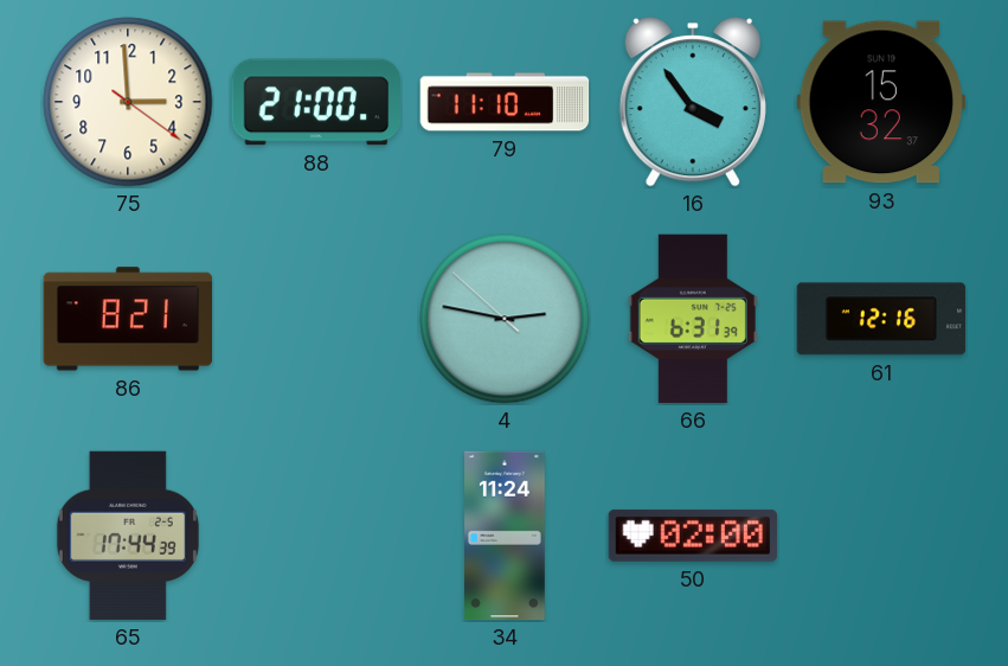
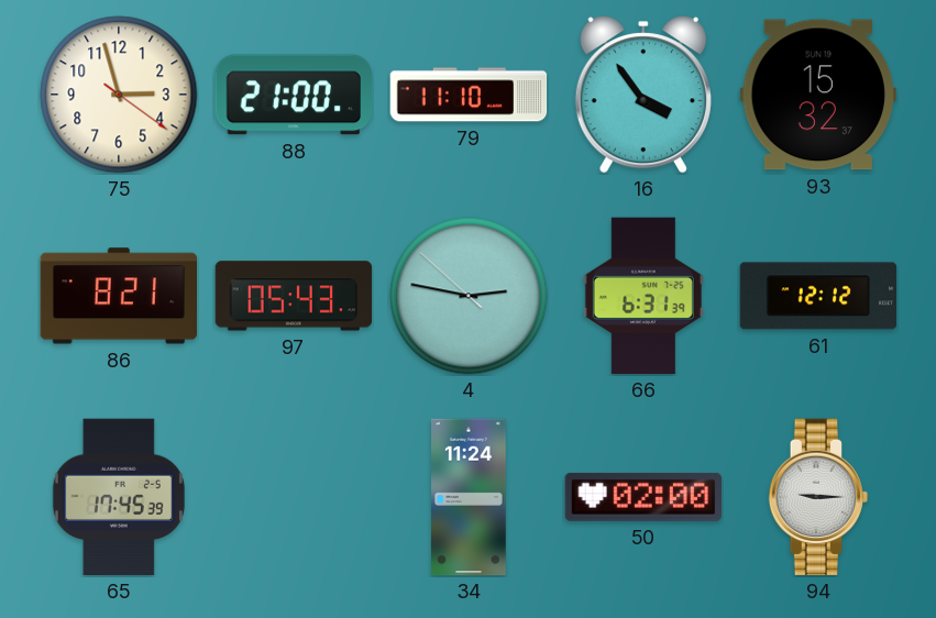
75: 2:59 -> 2:57 (119, 95)
97: none -> 05:43 (294, 296)
61: 12:16 -> 12:12 (818, 296)
65: 17:44 -> 17:45 (119, 497)
94: none -> 9:15 (818, 497)
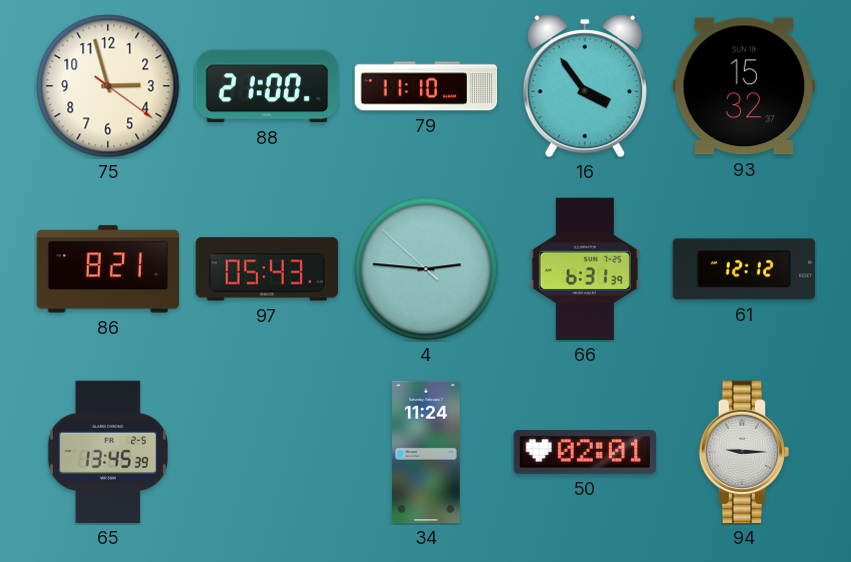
4: 2:46 -> 2:45 (426, 269)
65: 17:45 -> 13:45 (108, 452)
50: 02:00 -> 02:01 (584, 452)
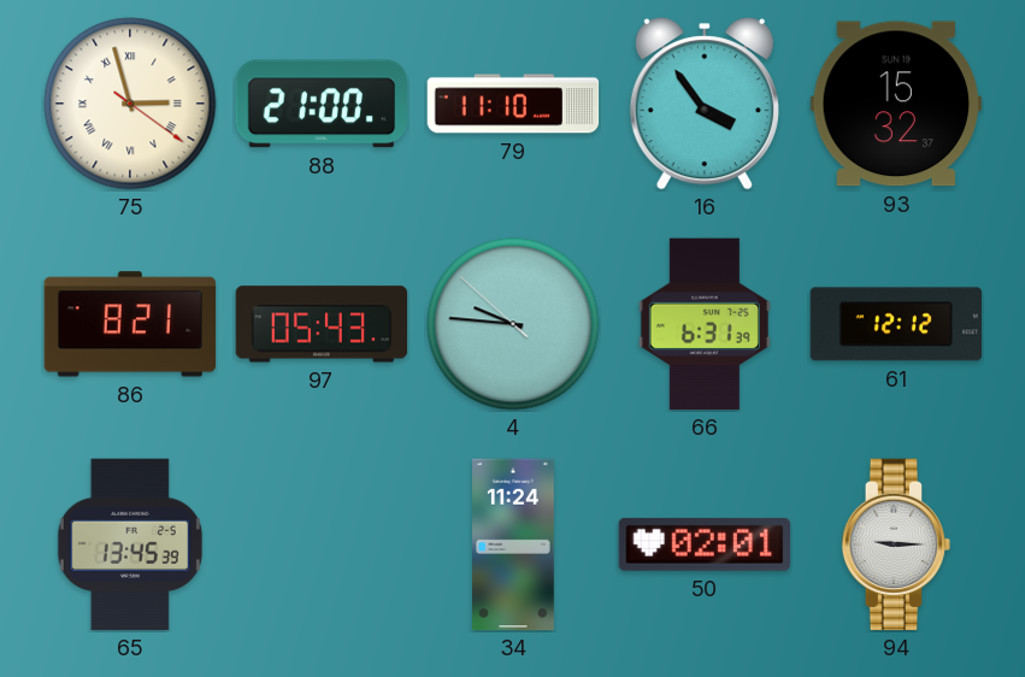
75 numerals: Arabic -> Roman (130, 104)
4: 2:45 -> 9:45 (513, 324)
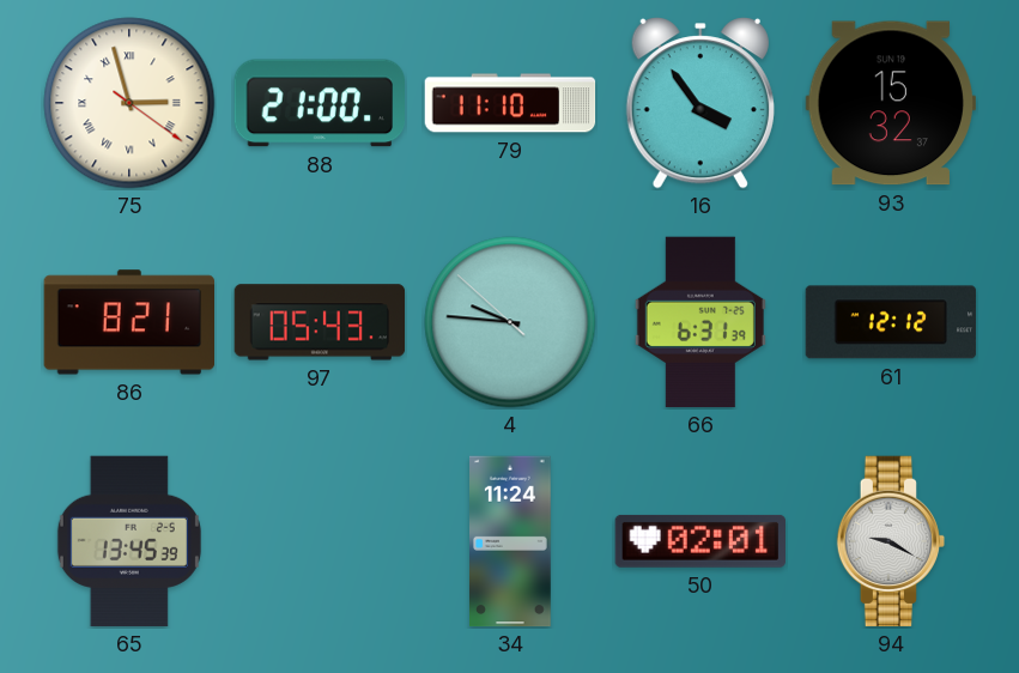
94: 9:15 -> 9:20 (891, 541)
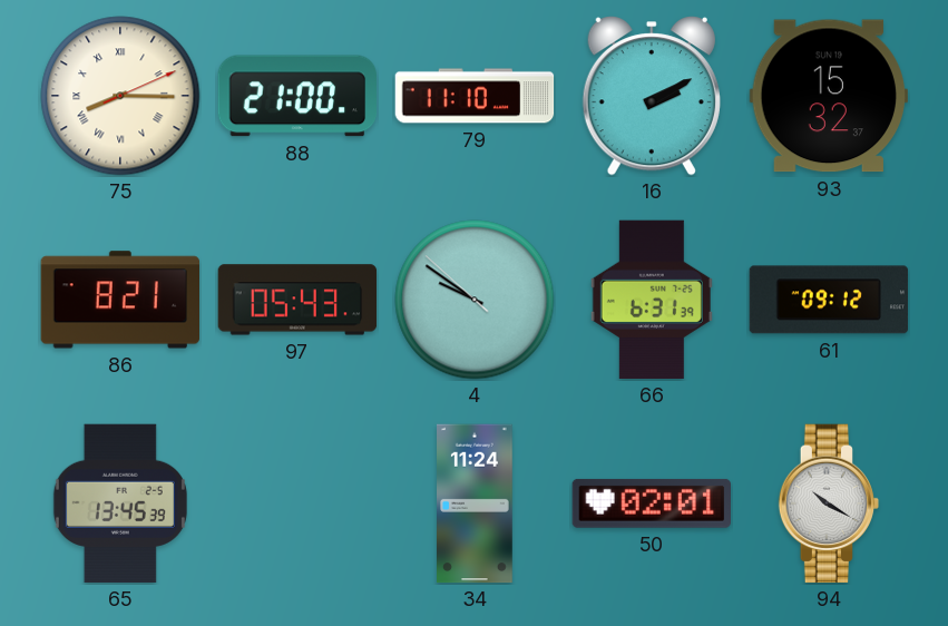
75: 2:57 -> 8:15 (120, 96)
16: 3:54 -> 2:10 (652, 96)
4: 9:45 -> 9:50 (475, 300)
61: 12:12 -> 09:12 (829, 300)
94: 9:20 -> 10:20 (829, 503)
